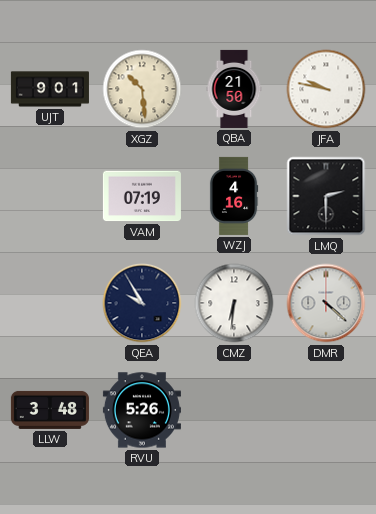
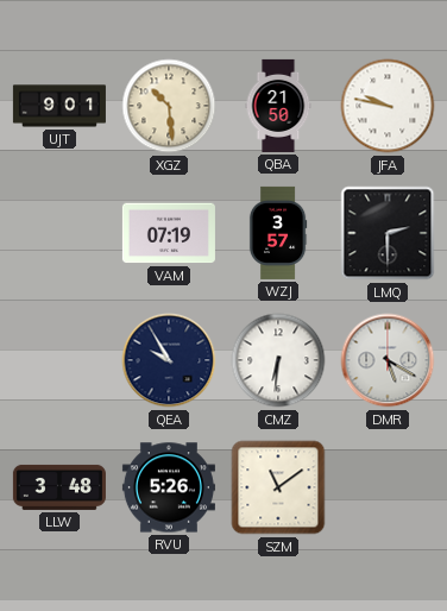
WZJ: 4:16 -> 3:57 (278, 233)
DMR: 4:22 -> 5:20 (388, 360)
SZM: none -> 11:09 (278, 487)
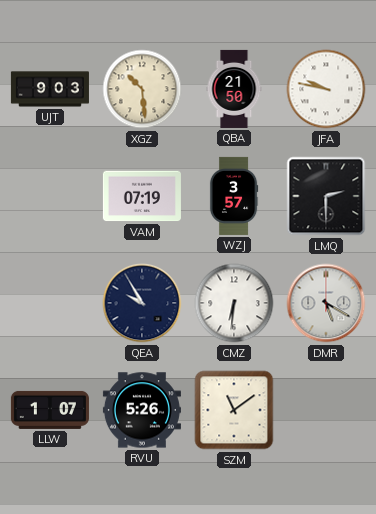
UJT: 9:01 -> 9:03 (50, 89)
LLW: 3:48 -> 1:07 (50, 410)
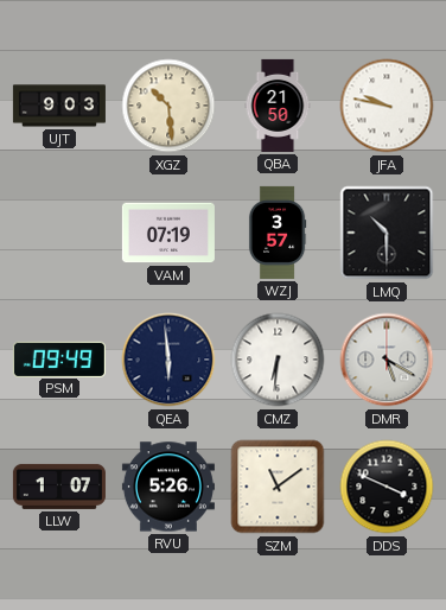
LMQ: 2:30 -> 10:30 (387, 233)
PSM: none -> 09:49 (59, 358)
QEA: 9:55 -> 5:59 (168, 360)
DDS: none -> 3:49 (387, 487)
